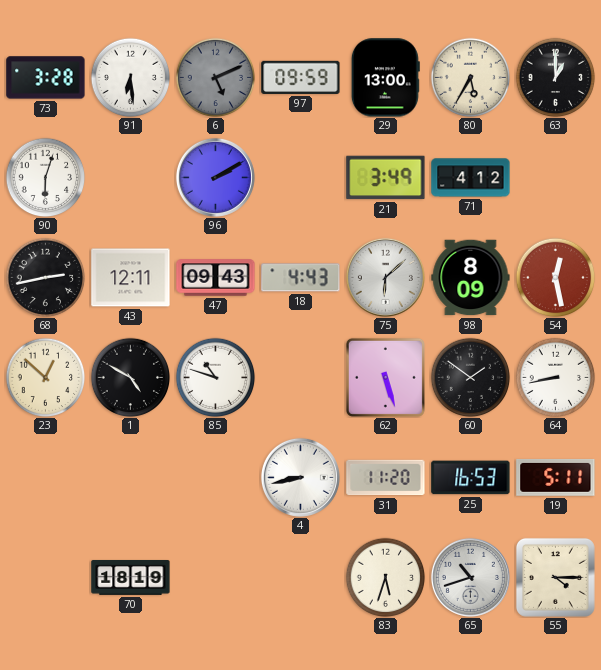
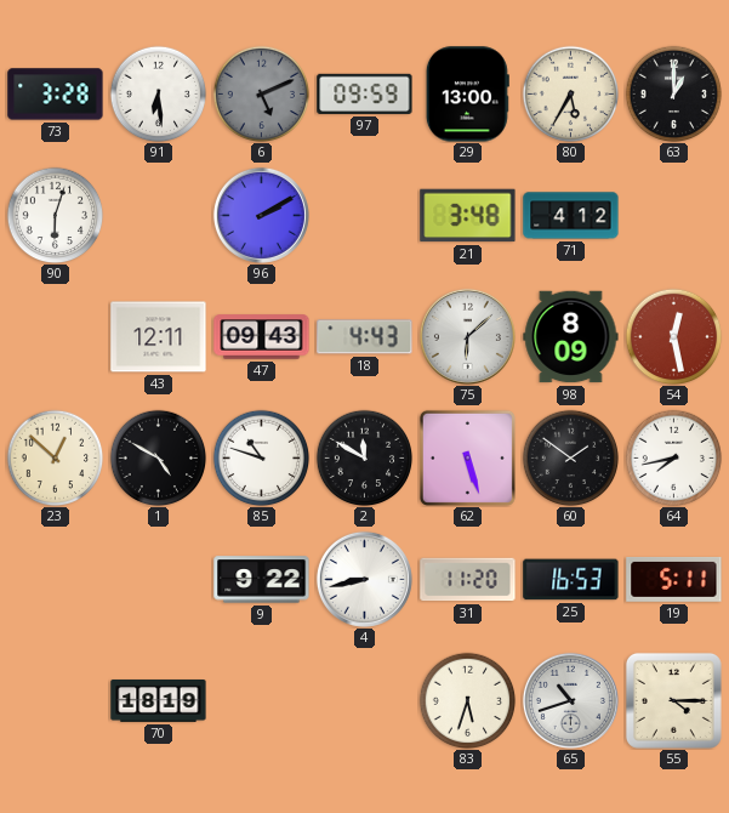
21: 3:49 -> 3:48 (468, 216)
68: 2:43 -> none (45, 277)
2: none -> 11:50 (364, 457)
64: 8:43 -> 7:43 (673, 457)
9: none -> 9:22 (262, 580)
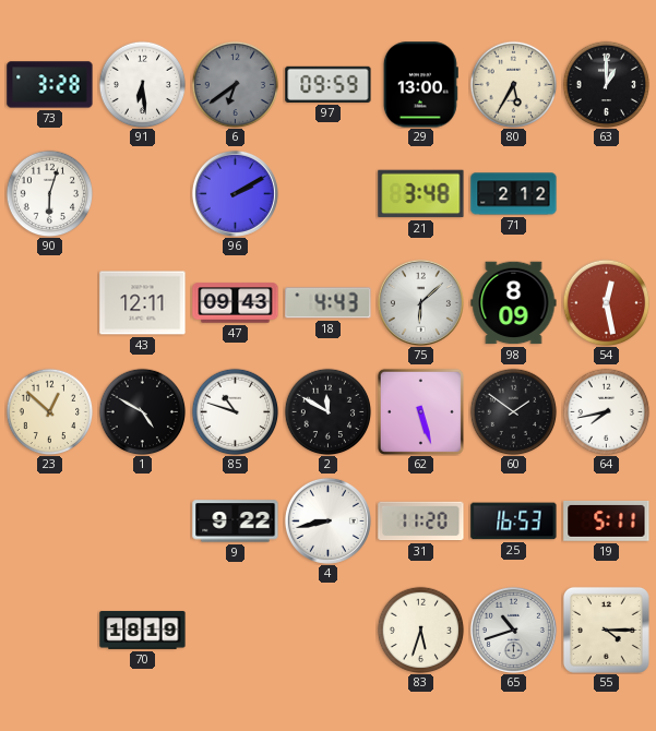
6: 5:11 -> 6:39 (235, 84)
71: 4:12 -> 2:12 (514, 194)
